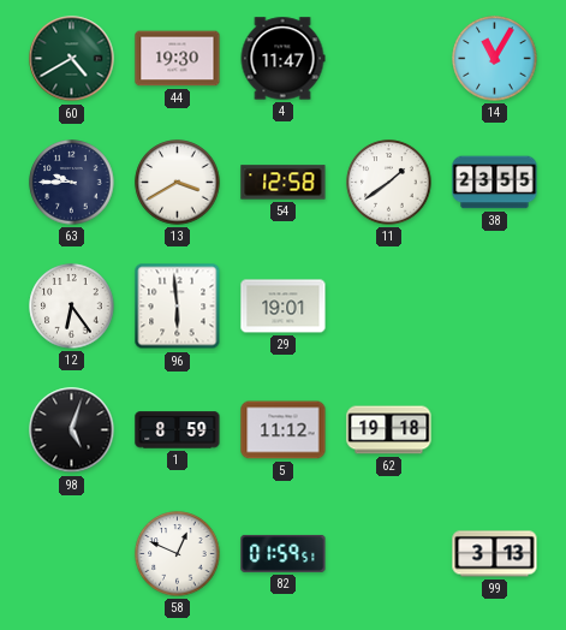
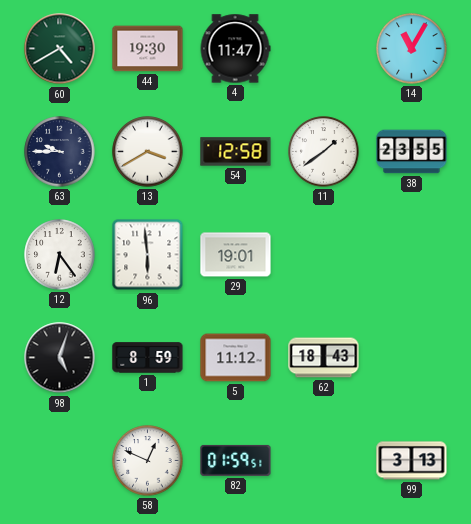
62: 19:18 -> 18:43 (324, 358)
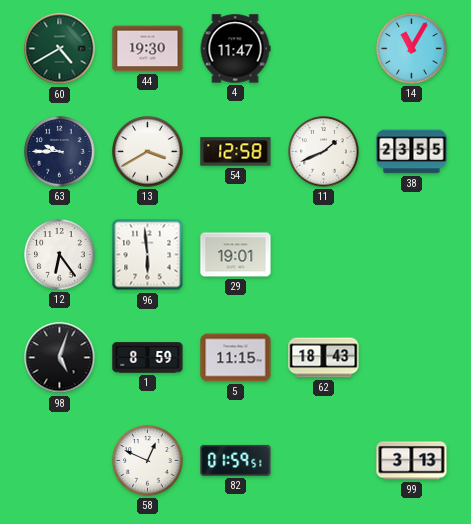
11: 1:39 -> 1:41 (324, 152)
5: 11:12 -> 11:15 (236, 358)
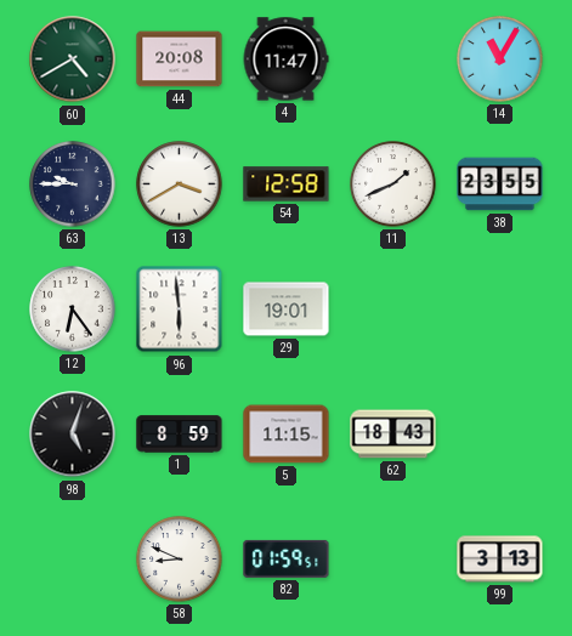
44: 19:30 -> 20:08 (180, 59)
58: 12:49 -> 8:49 (180, 560)
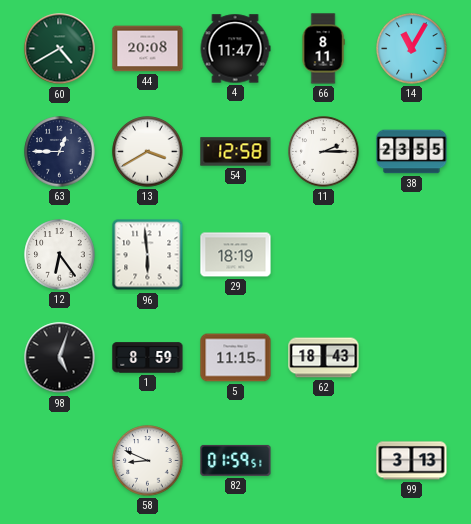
66: none -> 8:11 (323, 49)
63: 9:45 -> 12:45 (60, 152)
11: 1:41 -> 2:15 (324, 152)
29: 19:01 -> 18:19 (236, 255)
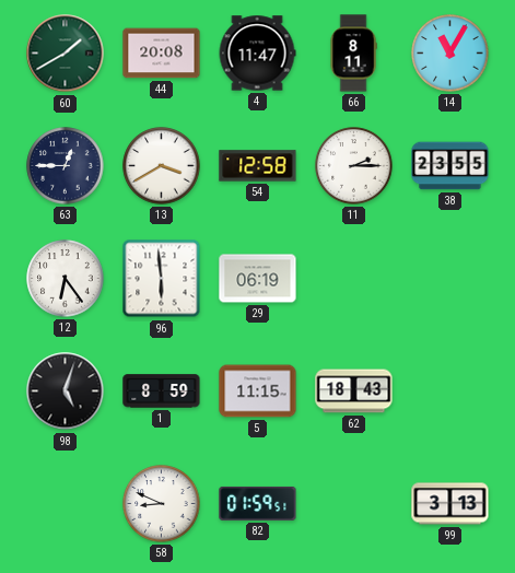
60: 4:40 -> 1:40 (66, 54)
29: 18:19 -> 06:19 (258, 279)
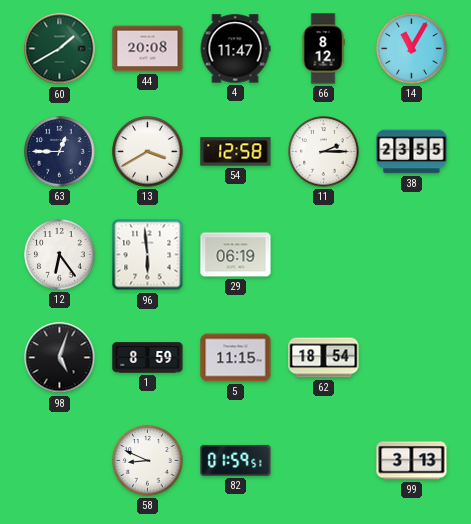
66: 8:11 -> 8:12 (323, 49)
62: 18:43 -> 18:54 (324, 358)
